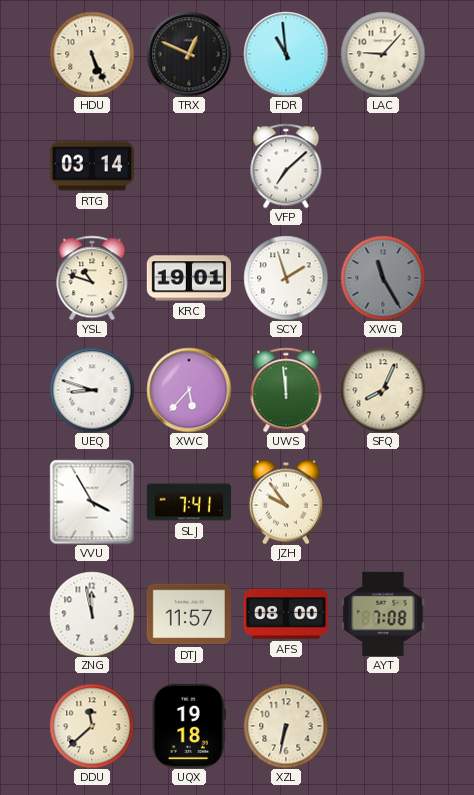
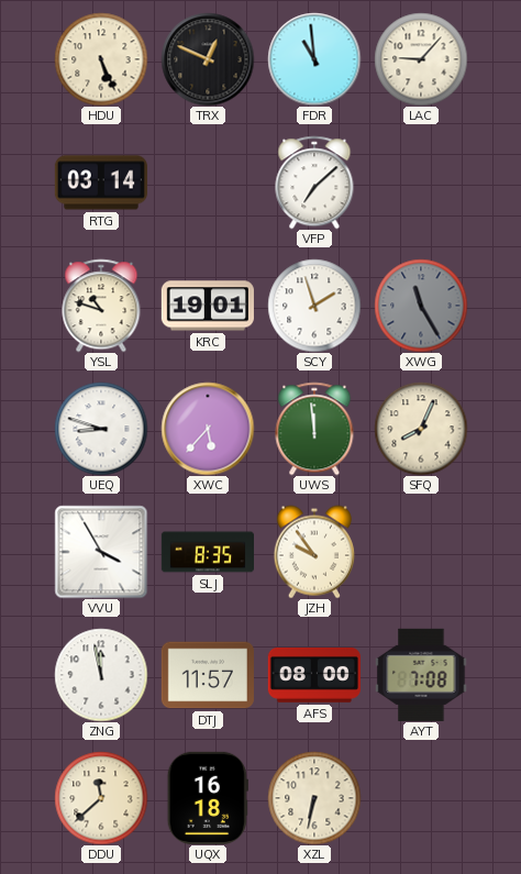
SLJ: 7:41 -> 8:35 (207, 552)
UQX: 19:18 -> 16:18 (208, 798)
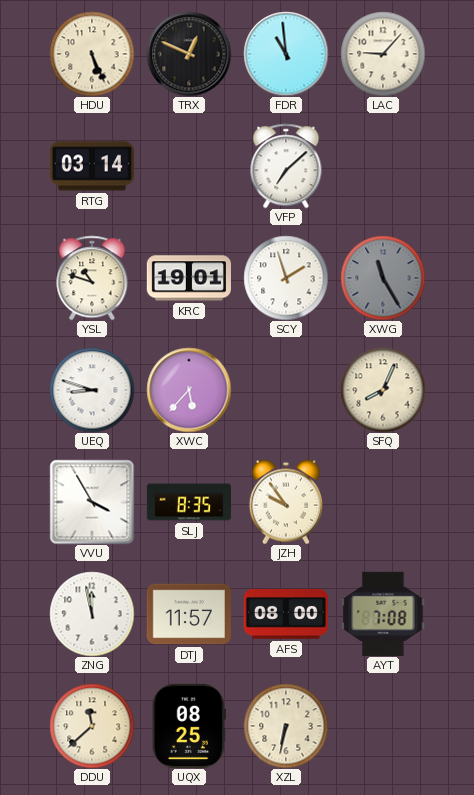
UWS: 11:59 -> none (314, 429)
UQX: 16:18 -> 08:25 (189, 726)
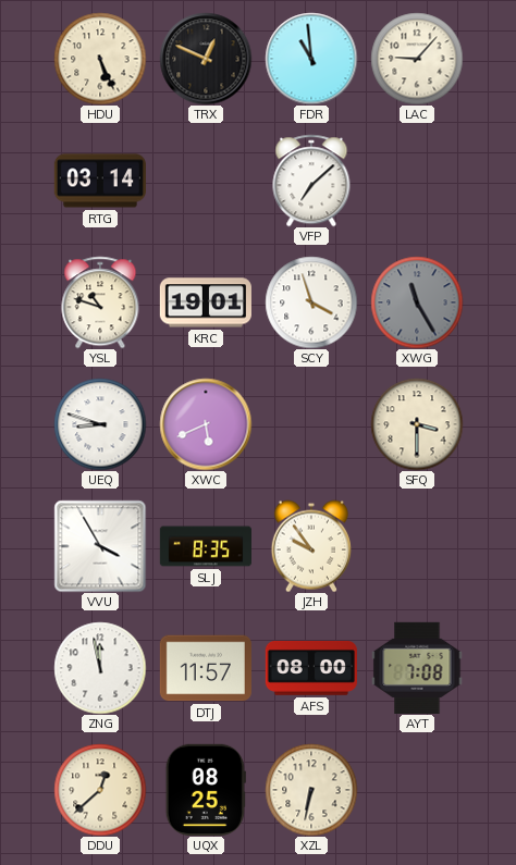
SCY: 1:57 -> 3:57 (311, 302)
XWC: 5:37 -> 5:41 (206, 424)
SFQ: 8:04 -> 3:30 (417, 424)
DDU: 11:38 -> 12:38 (100, 790)
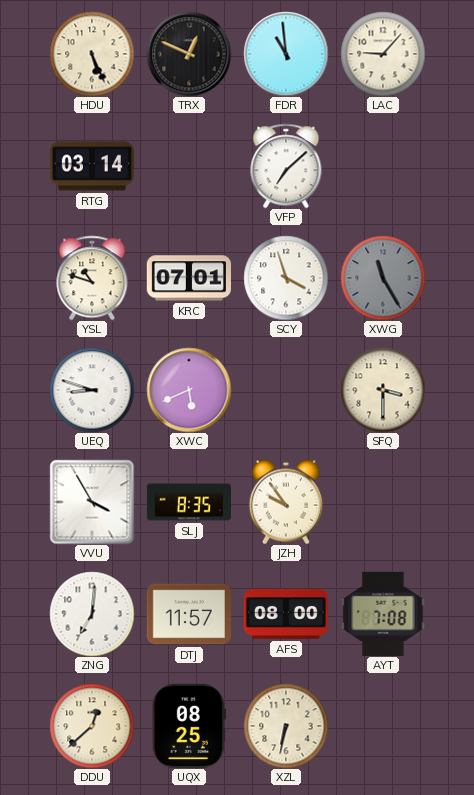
KRC: 19:01 -> 07:01 (189, 278)
ZNG: 11:58 -> 7:01 (92, 614)
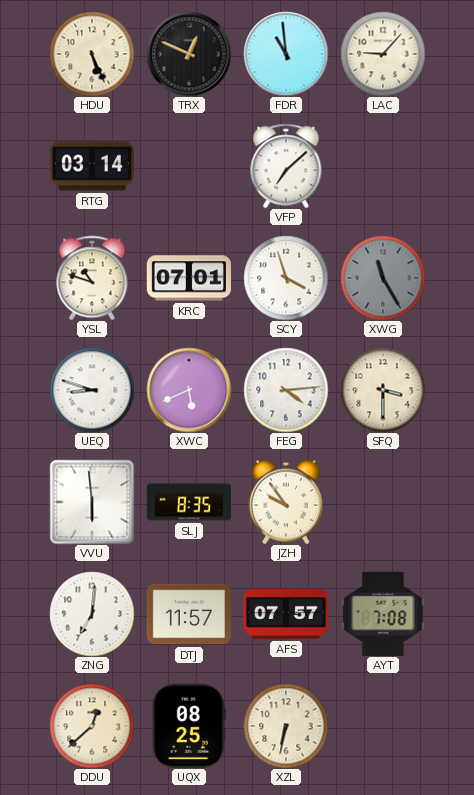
FEG: none -> 4:14 (286, 390)
VVU: 3:55 -> 5:59 (92, 502)
AFS: 08:00 -> 07:57 (286, 615)
